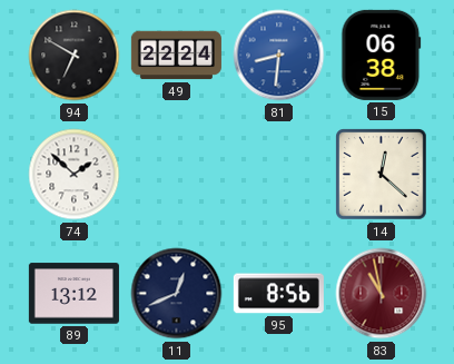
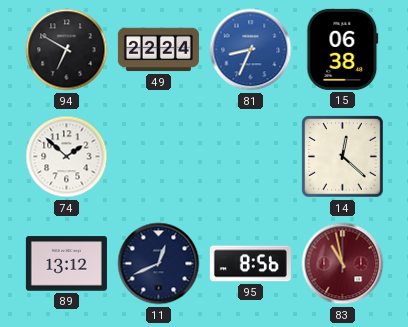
81: 8:31 -> 8:34 (251, 50)
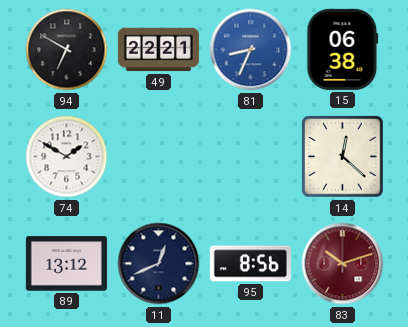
49: 22:24 -> 22:21 (158, 50)
74: 1:52 -> 1:50 (67, 157)
83: 10:58 -> 10:12 (343, 264)
